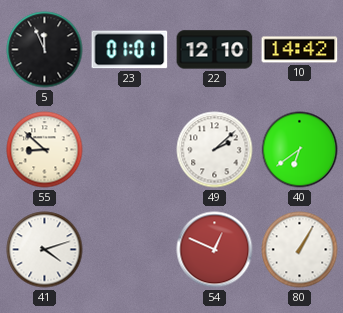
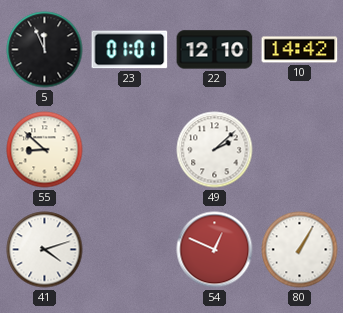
40: 6:39 -> none (300, 150)
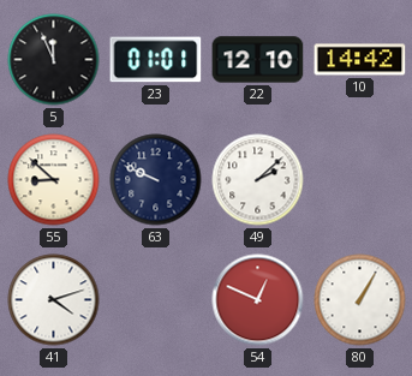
63: none -> 9:49 (156, 180)
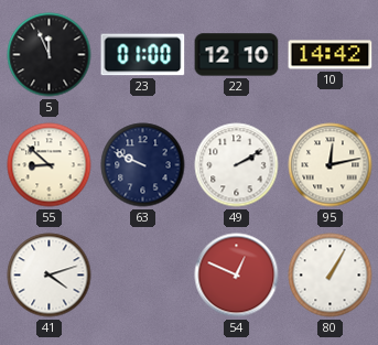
23: 01:01 -> 01:00 (143, 55)
49: 2:08 -> 2:10 (237, 165)
95: none -> 12:13 (331, 165)
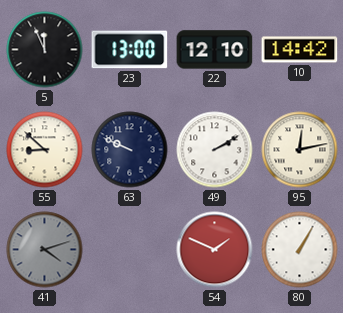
23: 01:00 -> 13:00 (130, 50)
41 dial: white -> grey (45, 250)
54: 12:49 -> 1:49 (215, 250)
